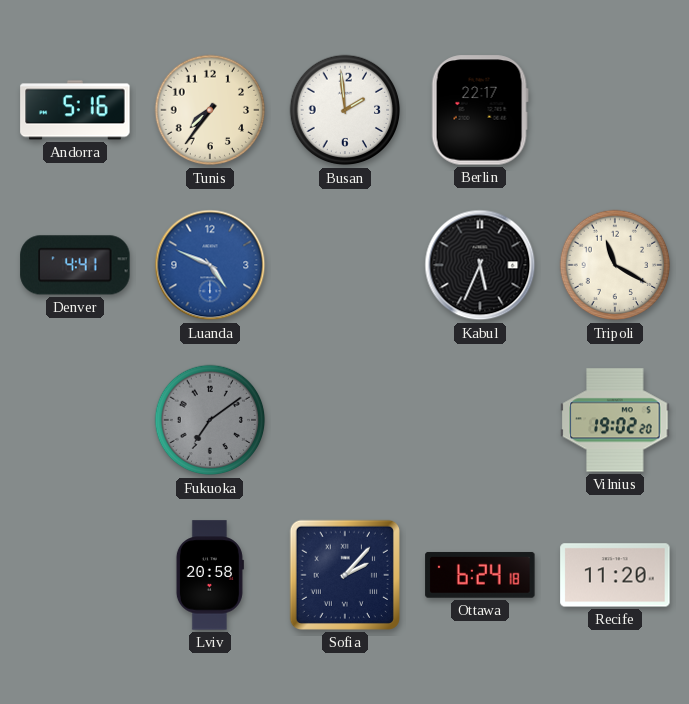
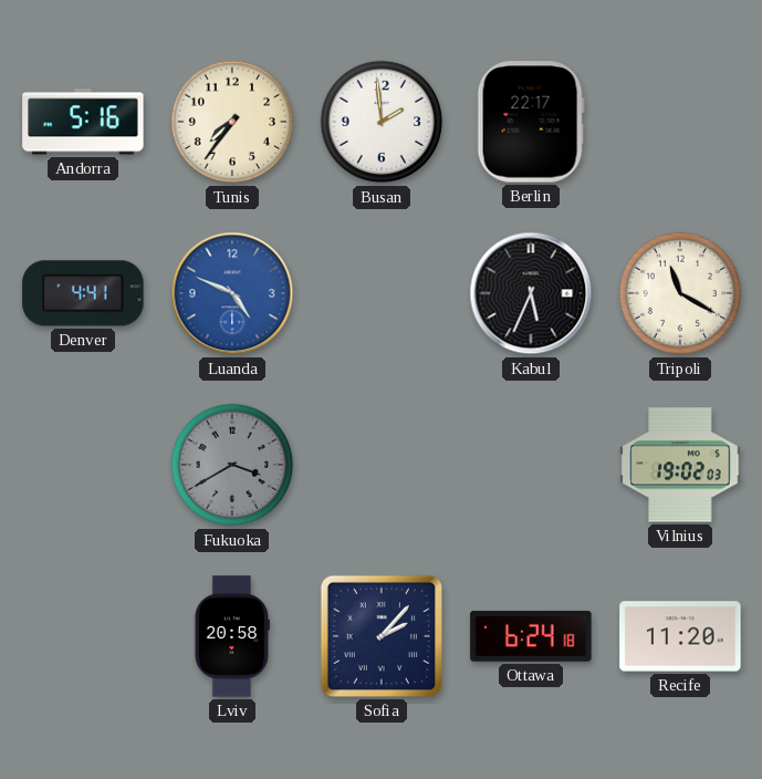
Fukuoka: 7:09 -> 3:40 (232, 465)
Vilnius: 19:02:20 -> 19:02:03 (680, 465)
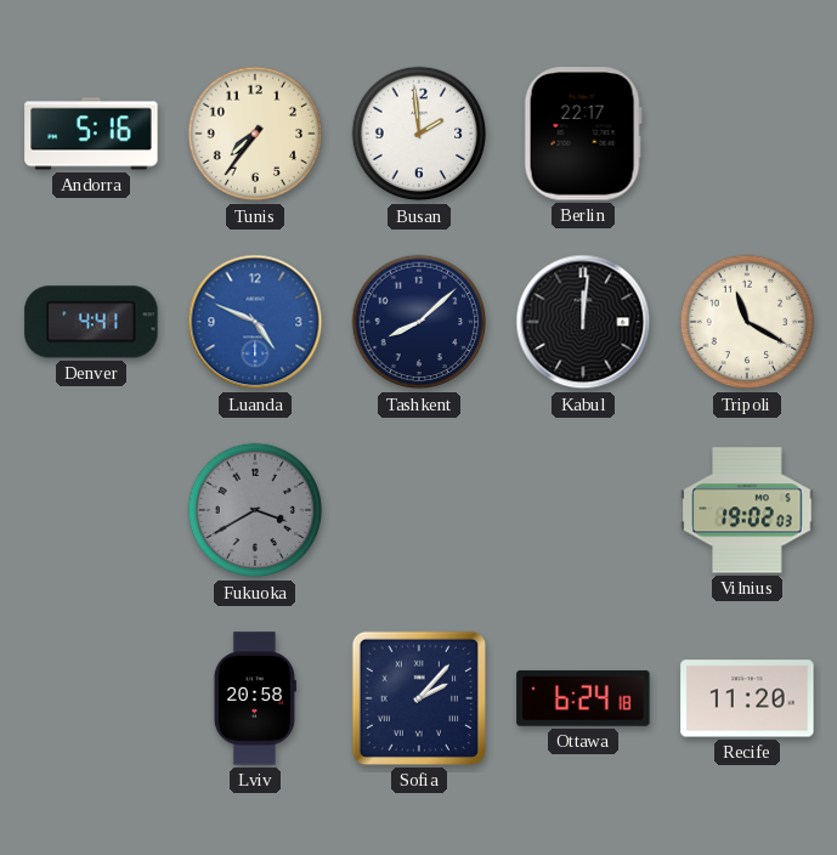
Tashkent: none -> 8:08 (419, 322)
Kabul: 5:34 -> 12:01 (583, 322)
